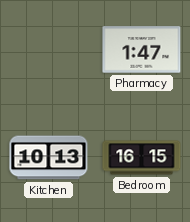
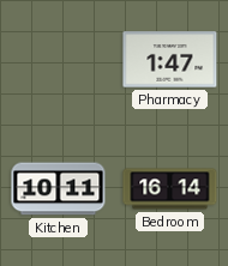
Kitchen: 10:13 -> 10:11 (59, 189)
Bedroom: 16:15 -> 16:14 (170, 189)
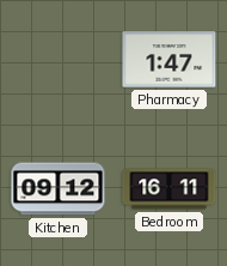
Kitchen: 10:11 -> 09:12 (59, 189)
Bedroom: 16:14 -> 16:11 (170, 189)
